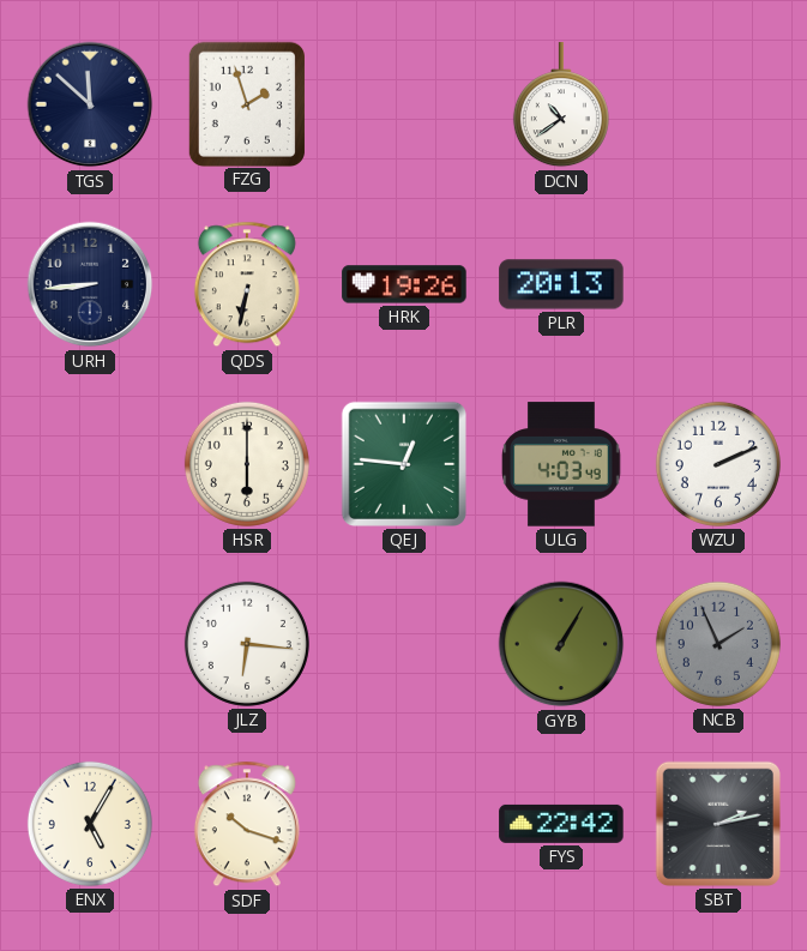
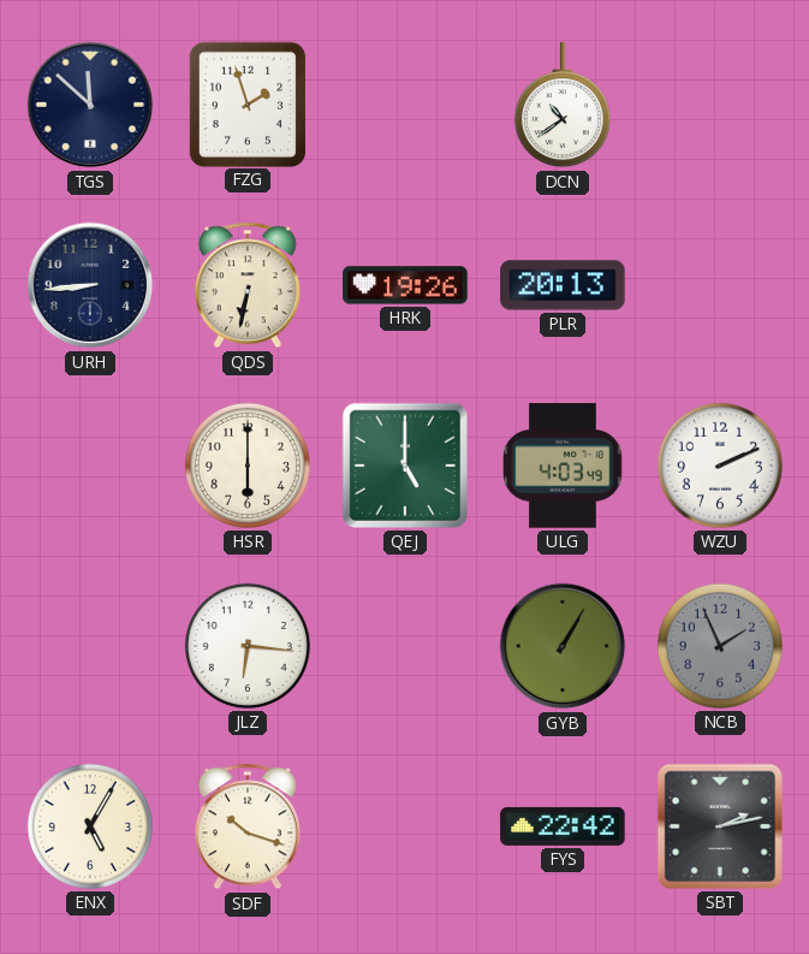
QEJ: 12:46 -> 5:00 (405, 466)
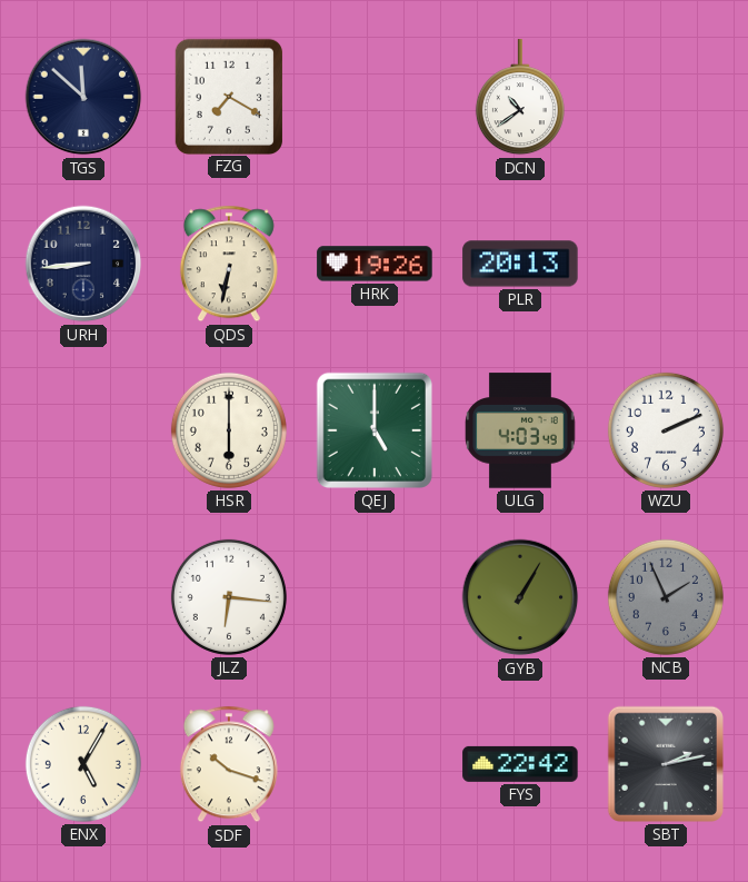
FZG: 1:57 -> 7:20 (229, 96)
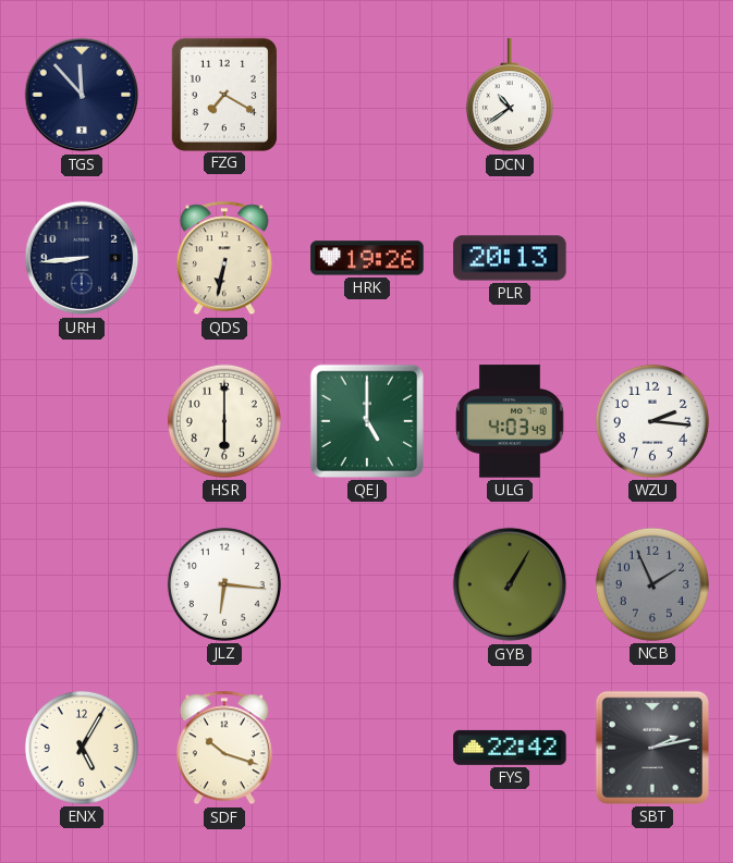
TGS: 11:52 -> 11:53 (82, 95)
WZU: 2:11 -> 2:16 (652, 421)
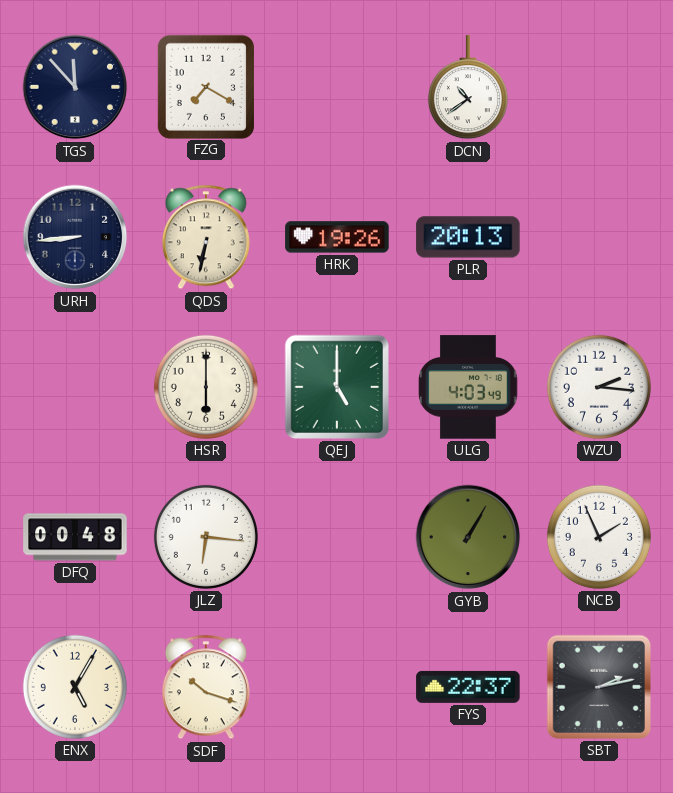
DFQ: none -> 00:48 (75, 537)
NCB dial: grey -> white (599, 537)
FYS: 22:42 -> 22:37 (468, 687)
